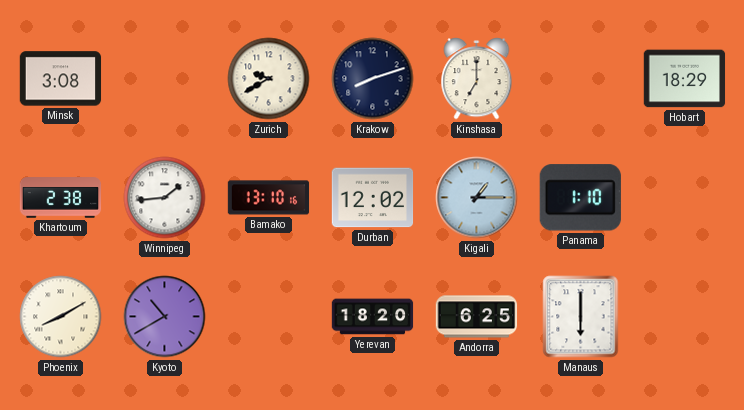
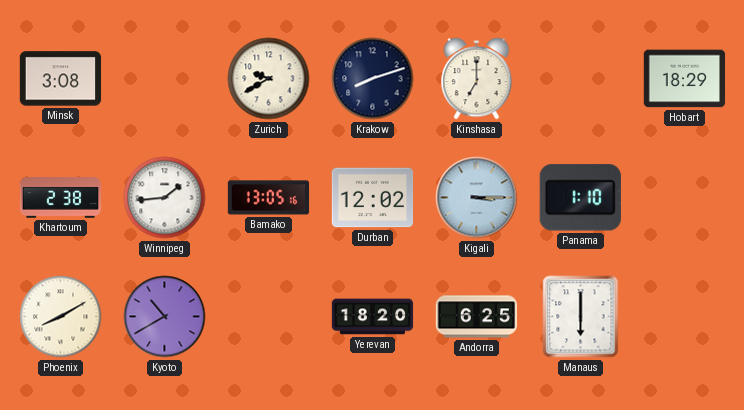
Bamako: 13:10 -> 13:05 (269, 198)
Kigali: 1:15 -> 3:15 (477, 198)
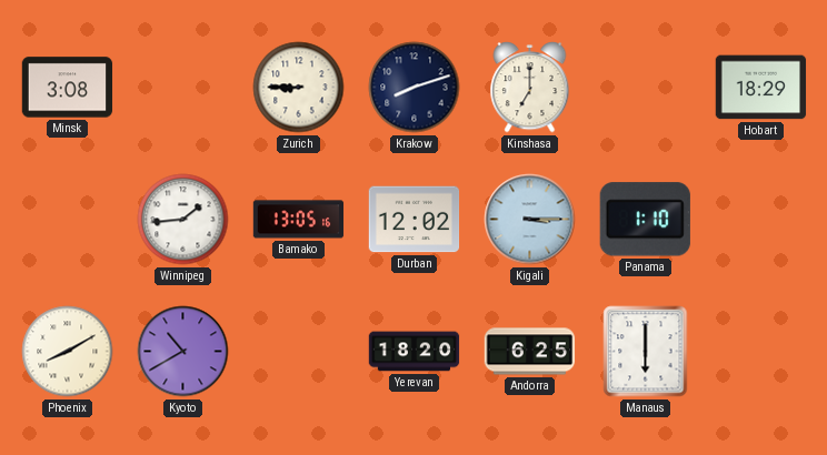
Zurich: 9:40 -> 8:45 (299, 88)
Khartoum: 2:38 -> none (61, 198)
